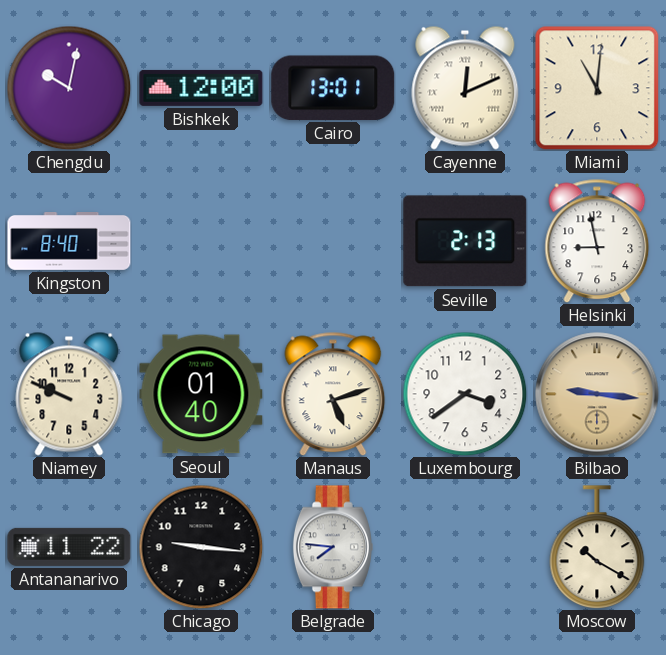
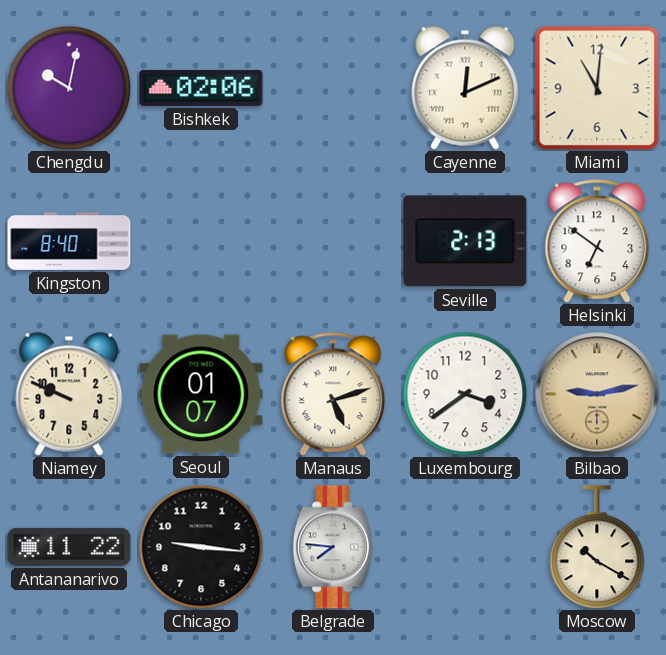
Bishkek: 12:00 -> 02:06 (201, 88)
Cairo: 13:01 -> none (333, 88)
Helsinki: 8:58 -> 6:51 (597, 241)
Seoul: 01:40 -> 01:07 (201, 394)
Bilbao: 9:16 -> 9:13 (597, 394)
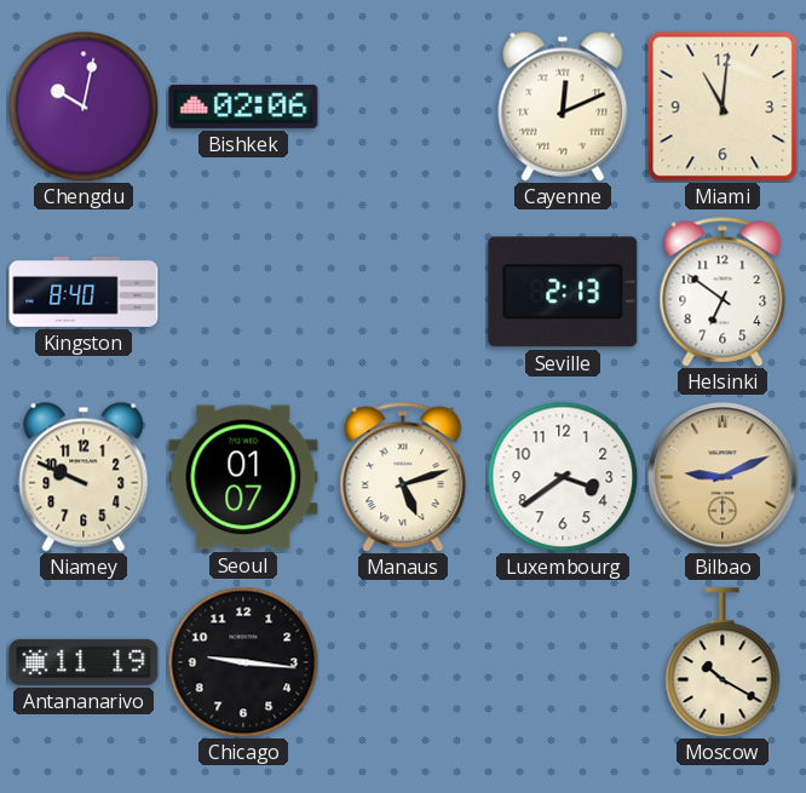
Bilbao: 9:13 -> 9:11 (722, 477)
Antananarivo: 11:22 -> 11:19 (84, 662)
Belgrade: 7:46 -> none (333, 547)
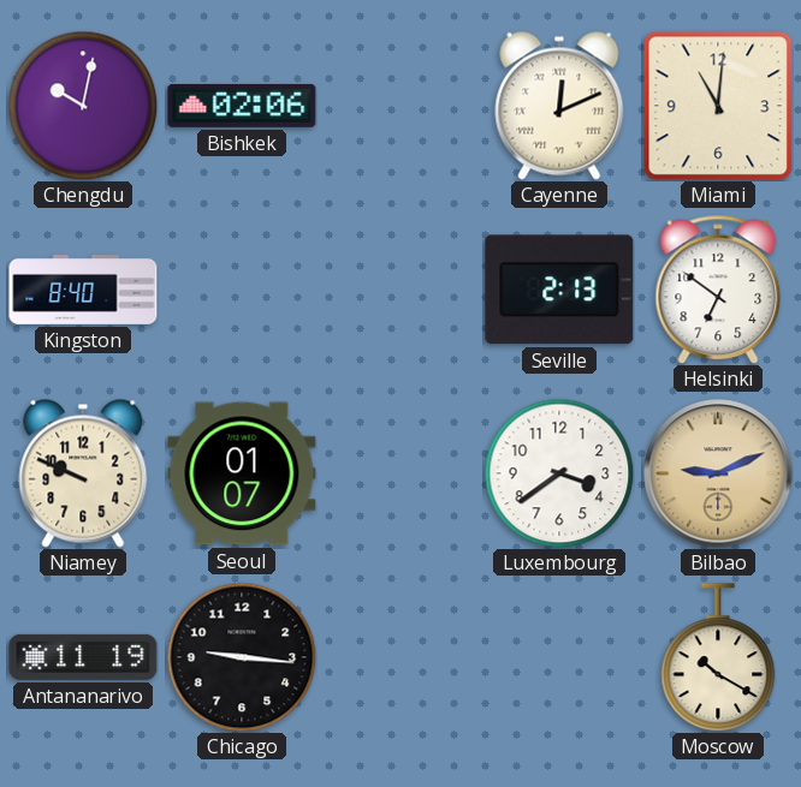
Manaus: 5:12 -> none (403, 477)
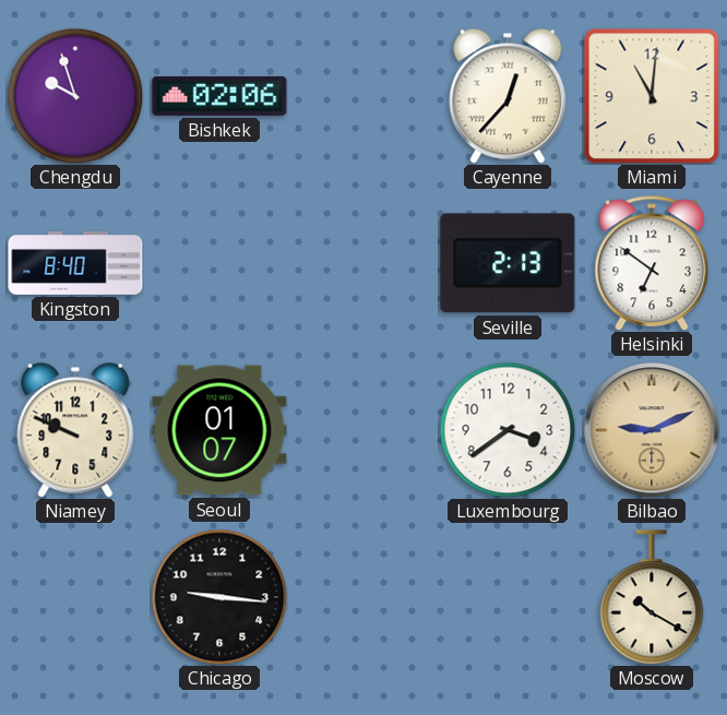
Chengdu: 10:02 -> 9:57 (75, 96)
Cayenne: 12:11 -> 12:37 (508, 96)
Antananarivo: 11:19 -> none (83, 657)
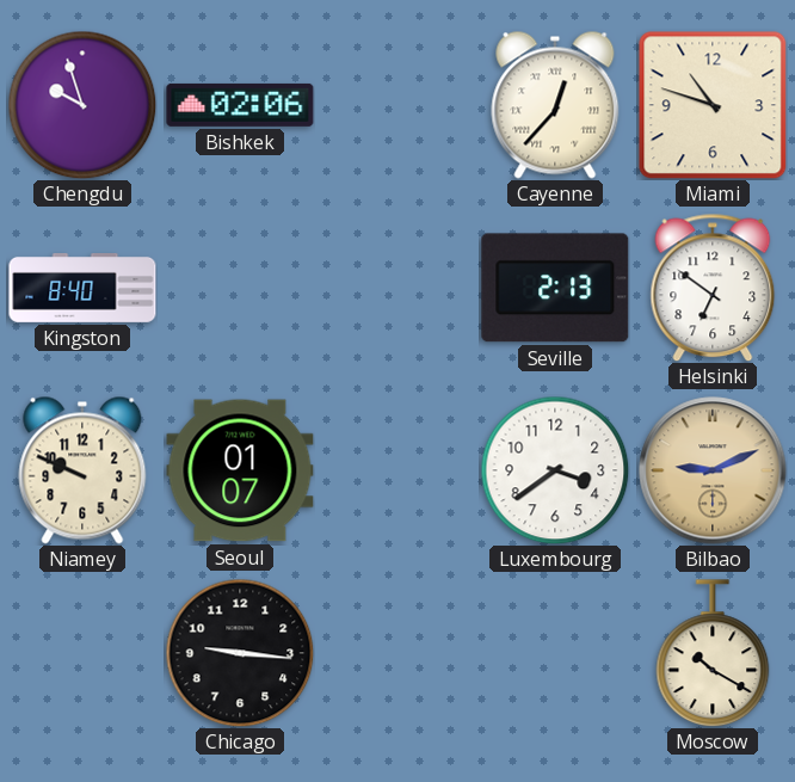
Miami: 11:01 -> 10:48 (713, 105)
